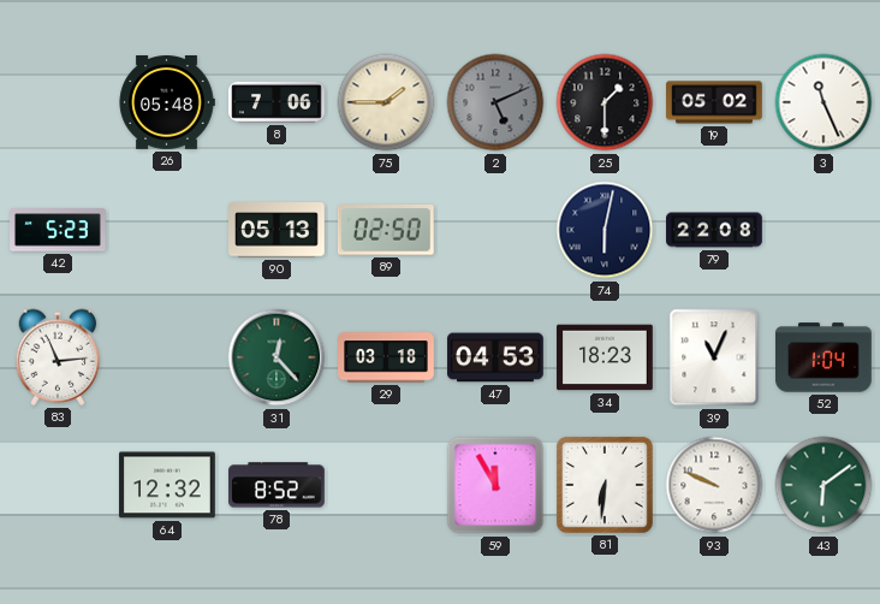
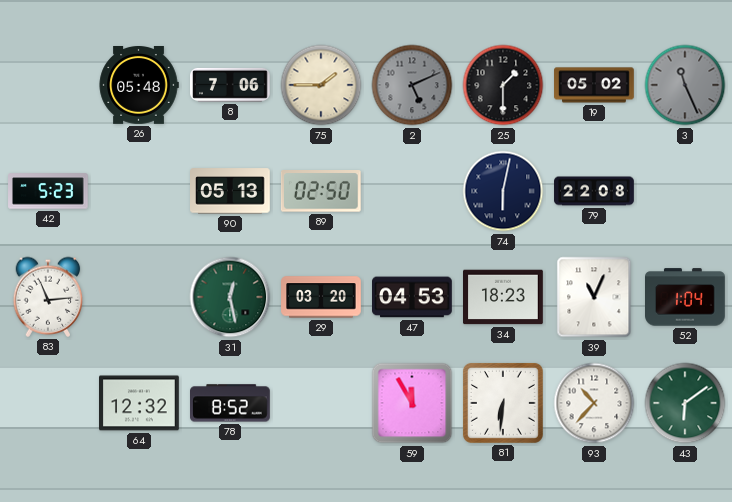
3 dial: white -> grey (685, 85)
31: 12:23 -> 12:28 (230, 297)
29: 03:18 -> 03:20 (321, 297)
93: 9:49 -> 10:37 (594, 403)
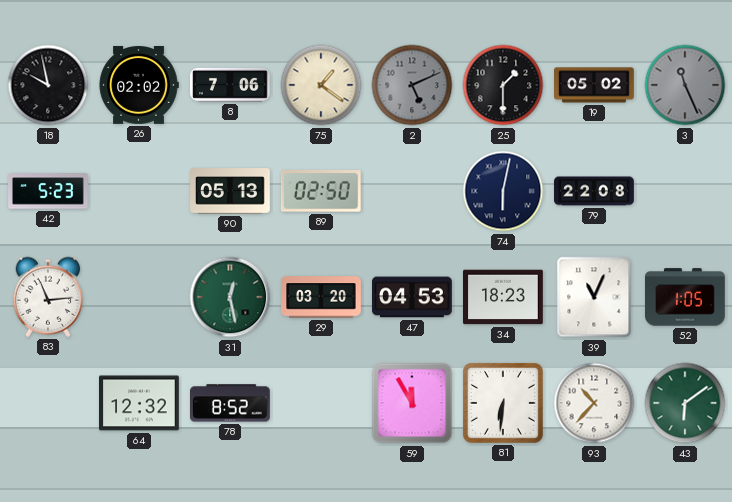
18: none -> 9:58 (48, 85)
26: 05:48 -> 02:02 (139, 86)
75: 1:45 -> 1:21 (321, 85)
52: 1:04 -> 1:05 (686, 297)
